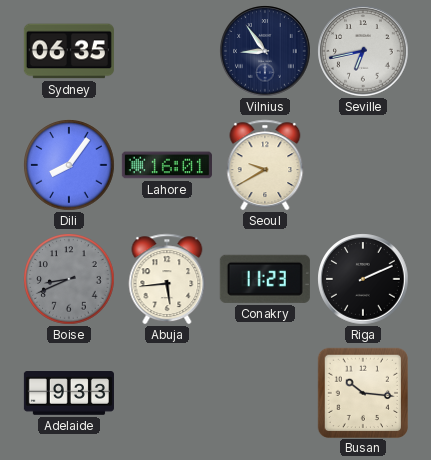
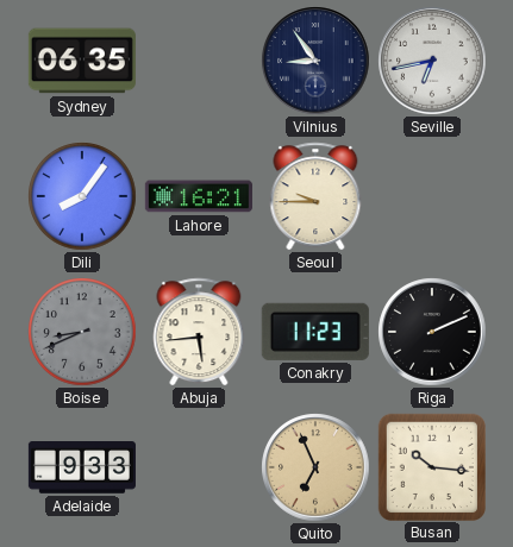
Lahore: 16:01 -> 16:21 (199, 196)
Seoul: 9:40 -> 9:45 (315, 196)
Quito: none -> 6:56 (315, 467)
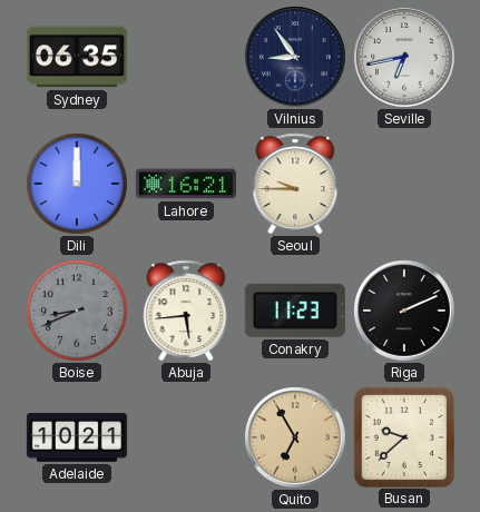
Dili: 8:06 -> 12:00 (77, 184)
Adelaide: 9:33 -> 10:21 (77, 439)
Quito: 6:56 -> 6:55 (295, 437)
Busan: 10:16 -> 9:38 (403, 436)
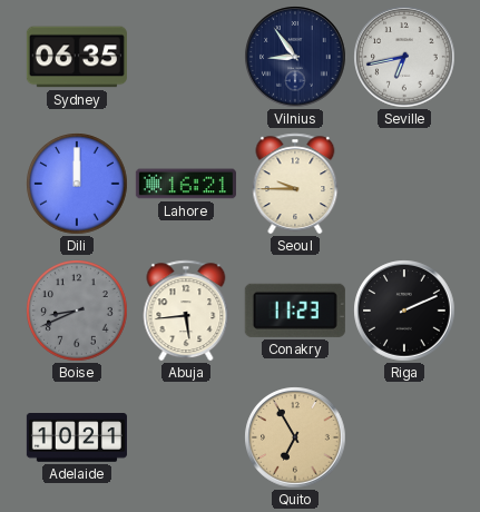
Busan: 9:38 -> none (403, 436)
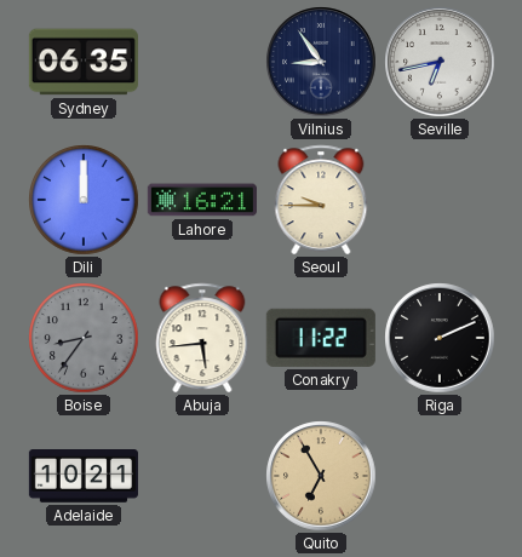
Boise: 8:41 -> 8:36 (84, 338)
Conakry: 11:23 -> 11:22 (321, 338)
